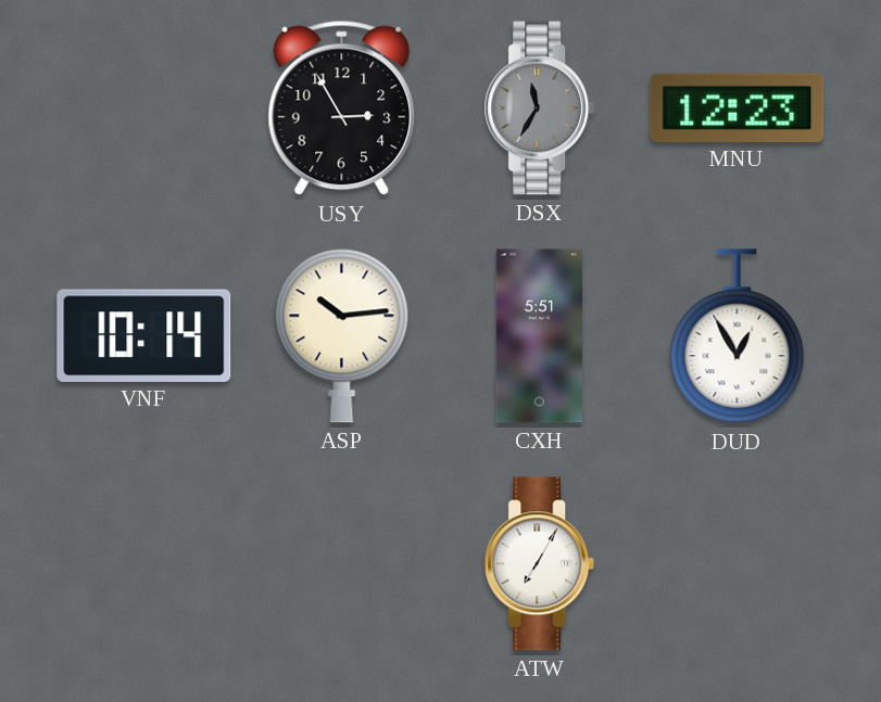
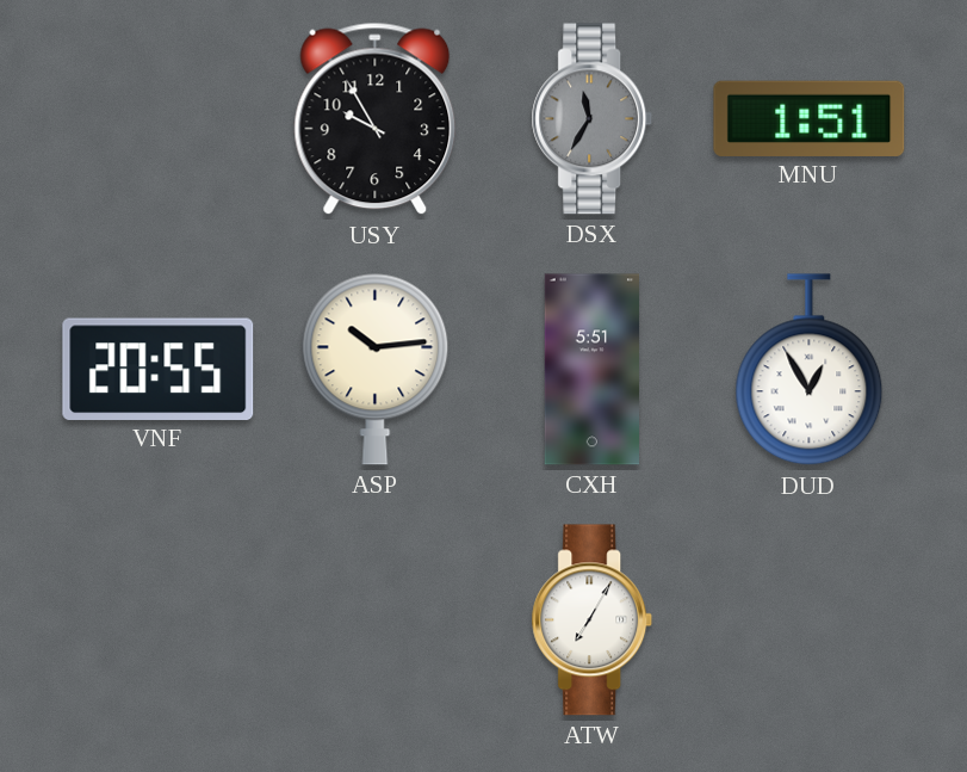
USY: 2:55 -> 9:55 (376, 119)
MNU: 12:23 -> 1:51 (810, 118)
VNF: 10:14 -> 20:55 (159, 369)
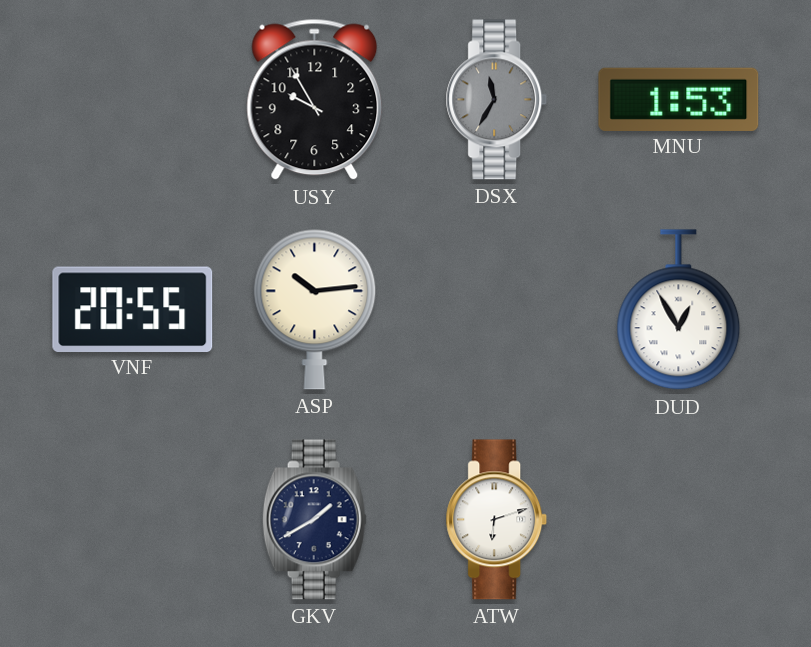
MNU: 1:51 -> 1:53 (679, 99)
CXH: 5:51 -> none (591, 370)
GKV: none -> 1:40 (314, 520)
ATW: 7:05 -> 6:12 (497, 520)
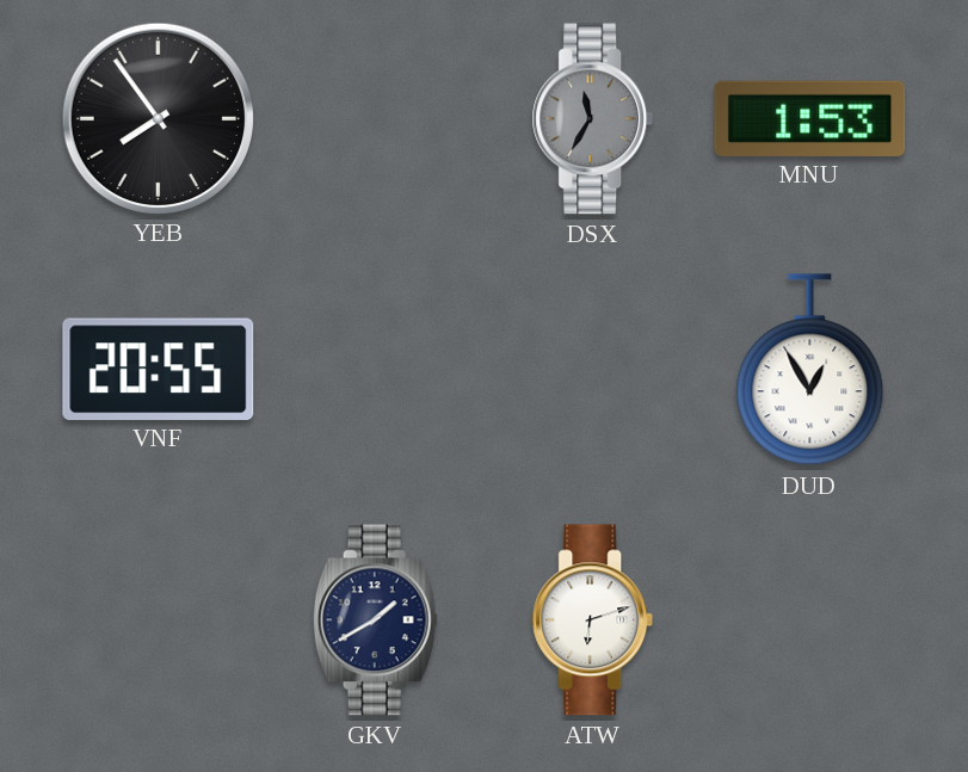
YEB: none -> 7:54 (158, 118)
USY: 9:55 -> none (315, 100)
ASP: 10:14 -> none (315, 309)
